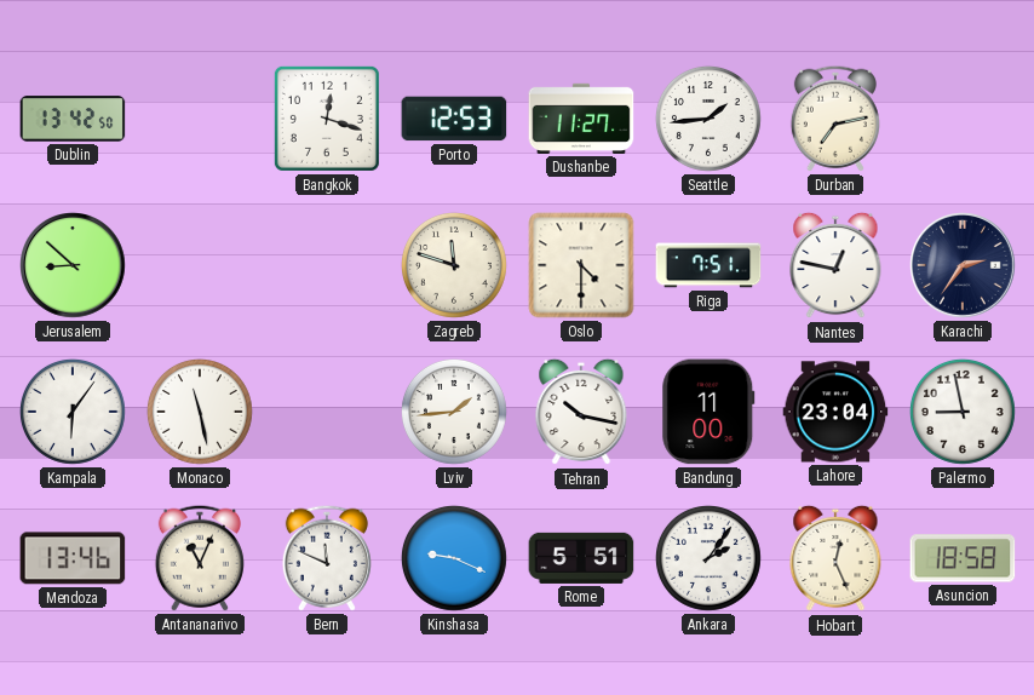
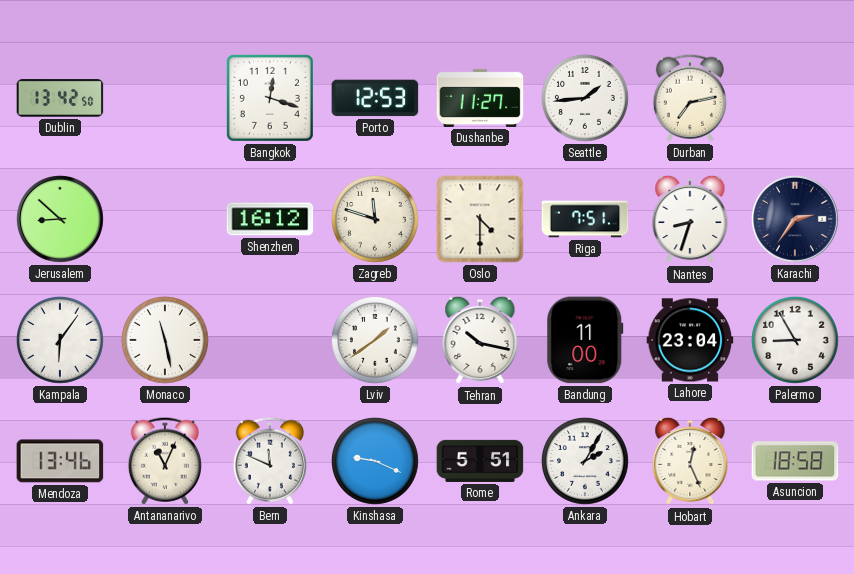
Shenzhen: none -> 16:12 (270, 219)
Nantes: 12:47 -> 8:33 (690, 219)
Lviv: 1:44 -> 1:39 (375, 340)
Palermo: 8:58 -> 8:55 (795, 340)
Ankara: 2:06 -> 2:05 (585, 461)
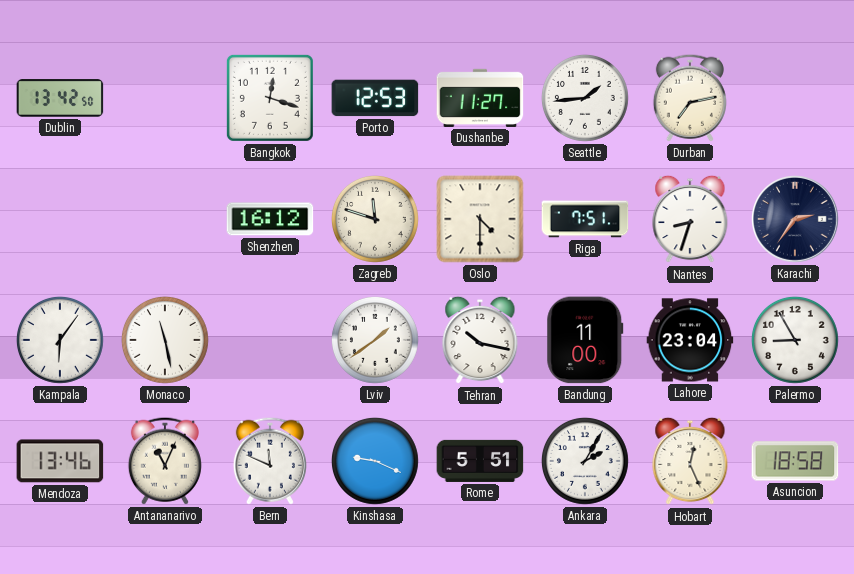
Jerusalem: 8:52 -> none (61, 220)
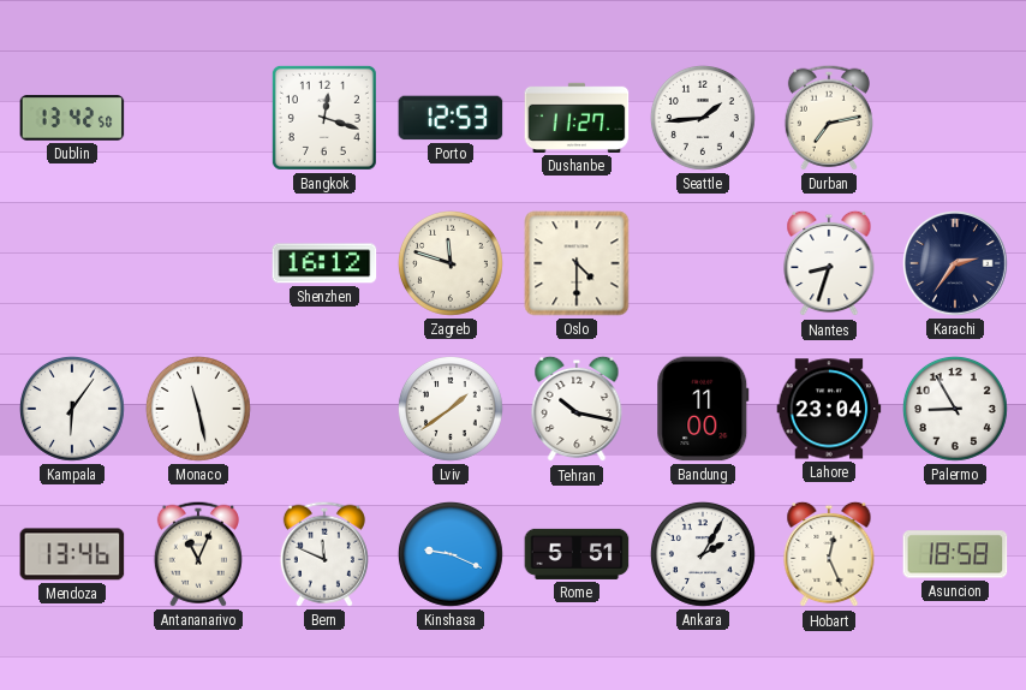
Riga: 7:51 -> none (585, 219)
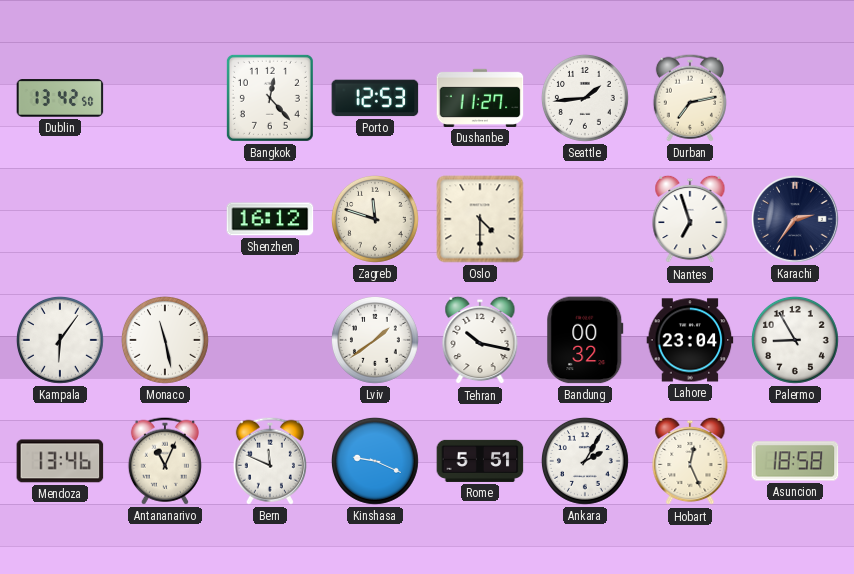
Bangkok: 12:18 -> 12:23 (270, 98)
Nantes: 8:33 -> 6:57 (690, 219)
Bandung: 11:00 -> 00:32 (585, 340)
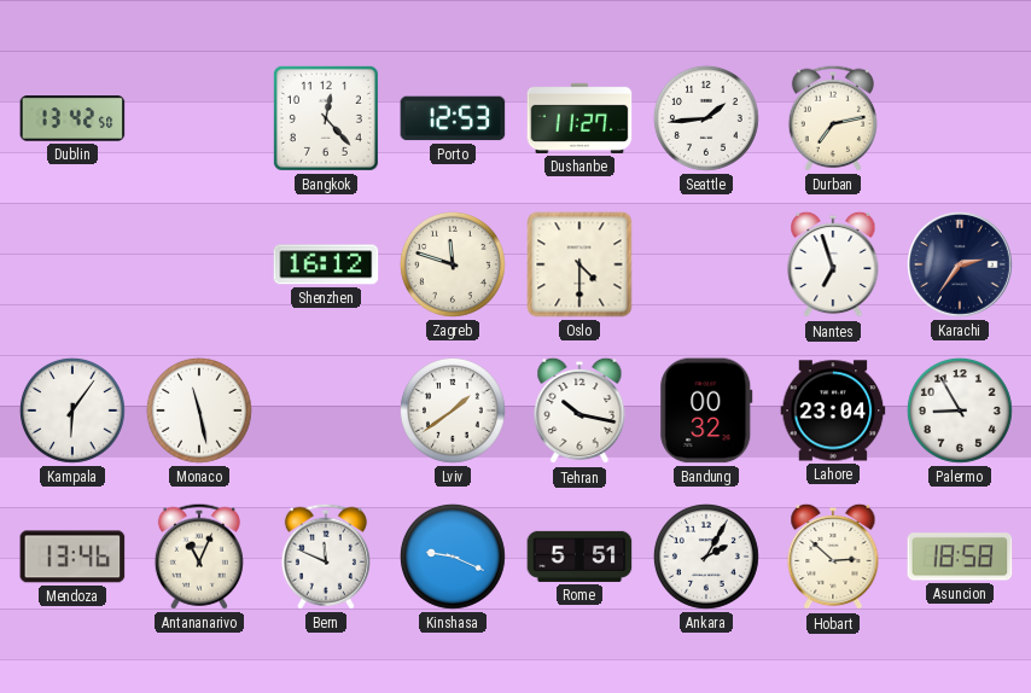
Hobart: 12:26 -> 2:52 (833, 557)
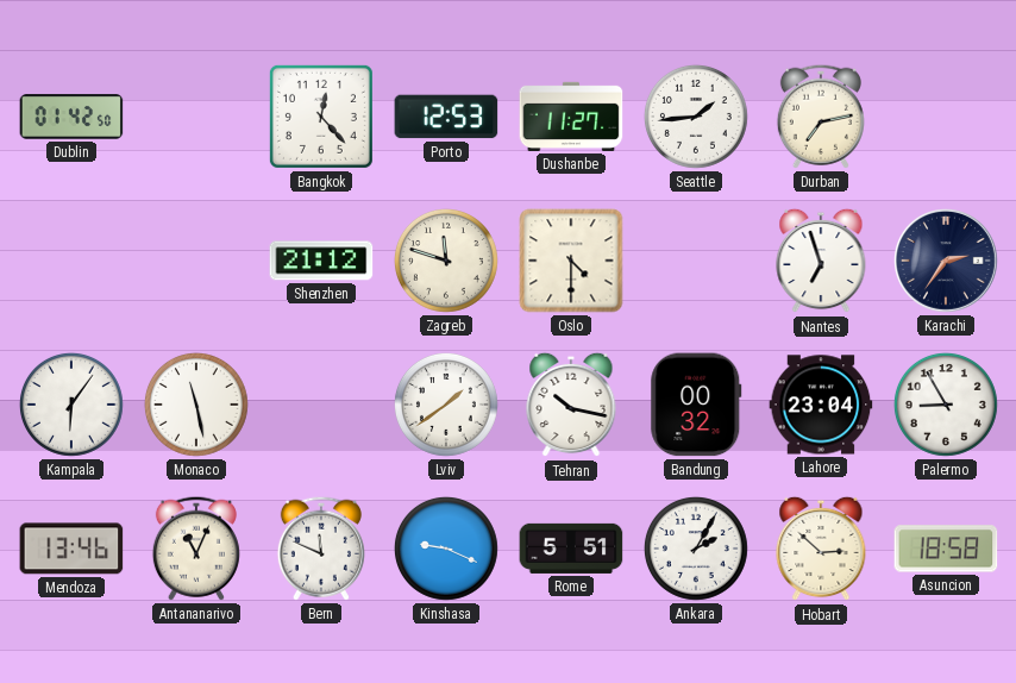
Dublin: 13:42 -> 01:42 (71, 117)
Shenzhen: 16:12 -> 21:12 (321, 261)
